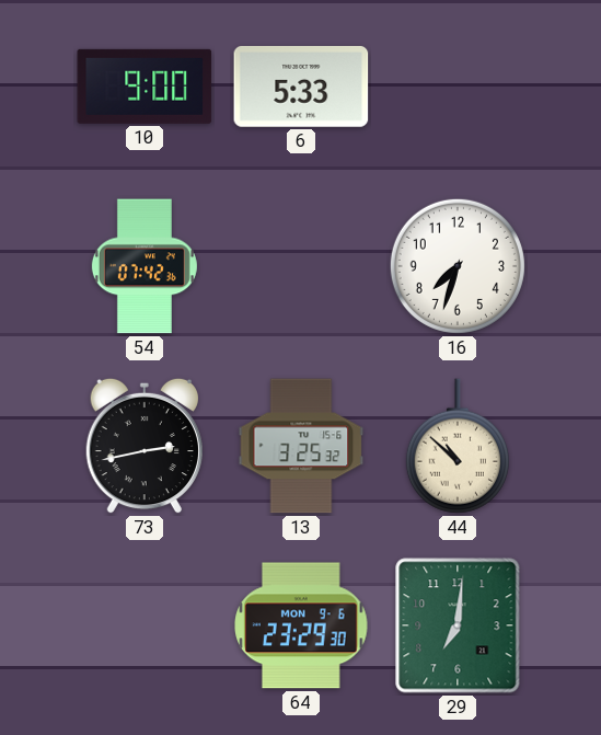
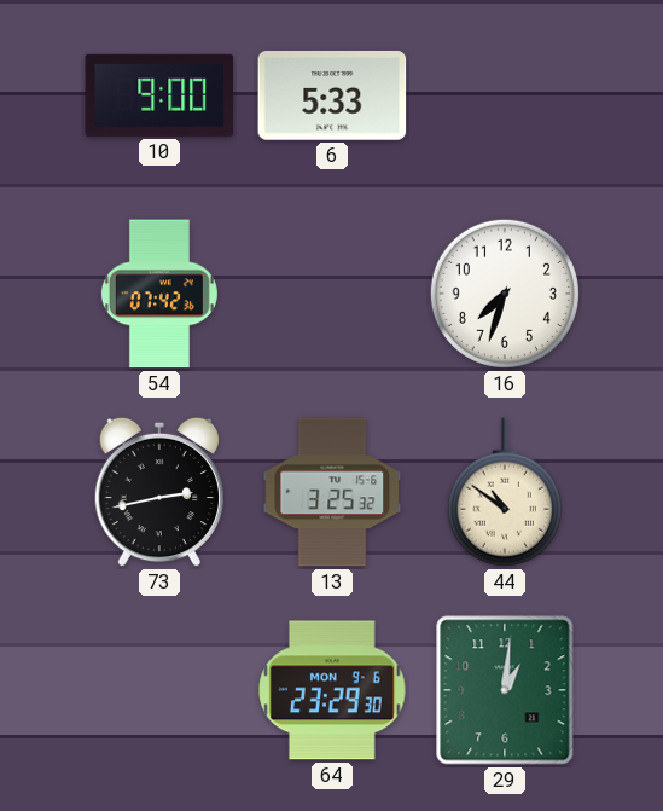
44: 10:52 -> 10:51 (505, 492)
29: 7:01 -> 1:01 (505, 690)
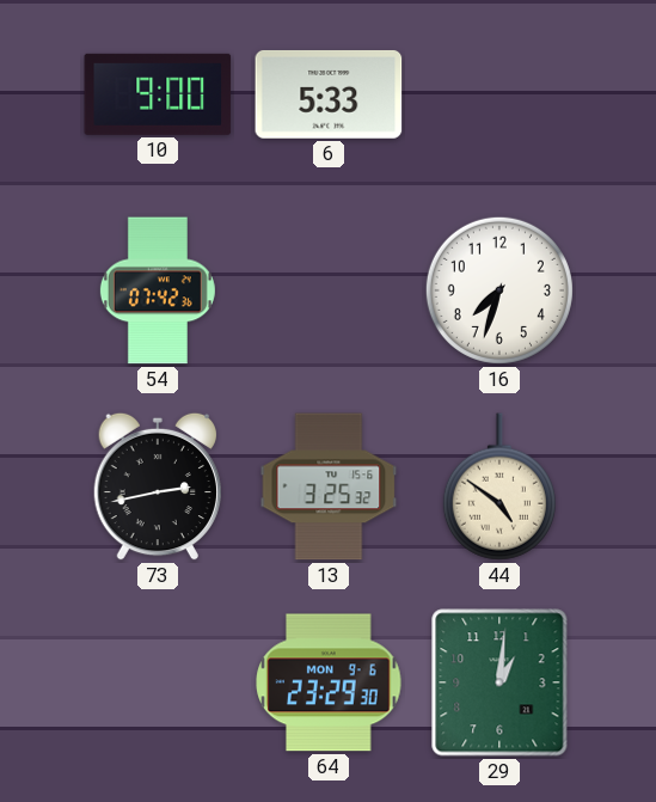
44: 10:51 -> 4:51 (499, 486)
